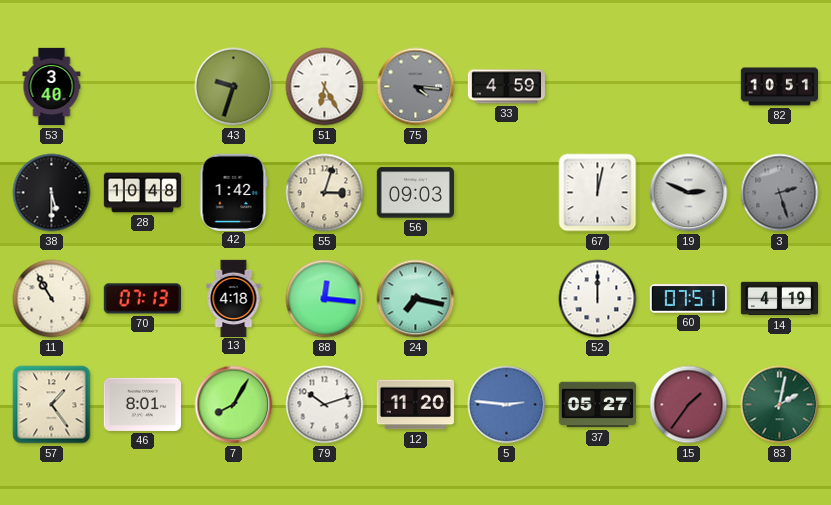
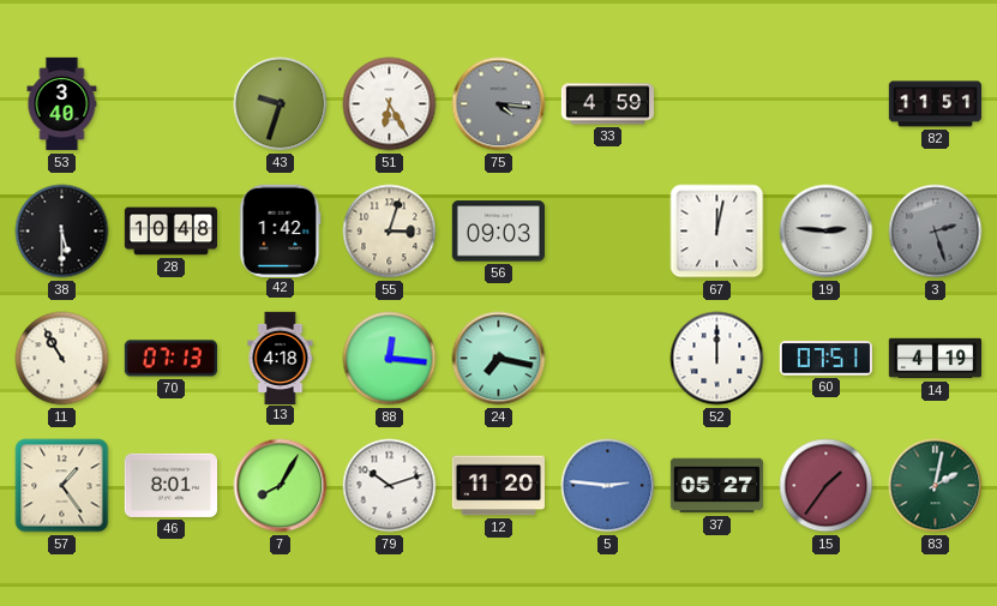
82: 10:51 -> 11:51 (935, 104)
19: 2:49 -> 2:46 (827, 232)
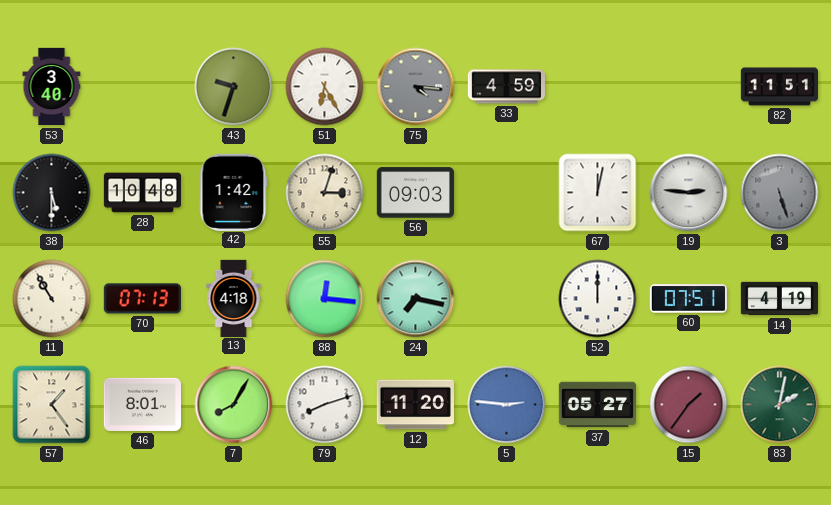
3: 2:27 -> 5:27 (780, 193)
79: 10:12 -> 8:12 (325, 405)
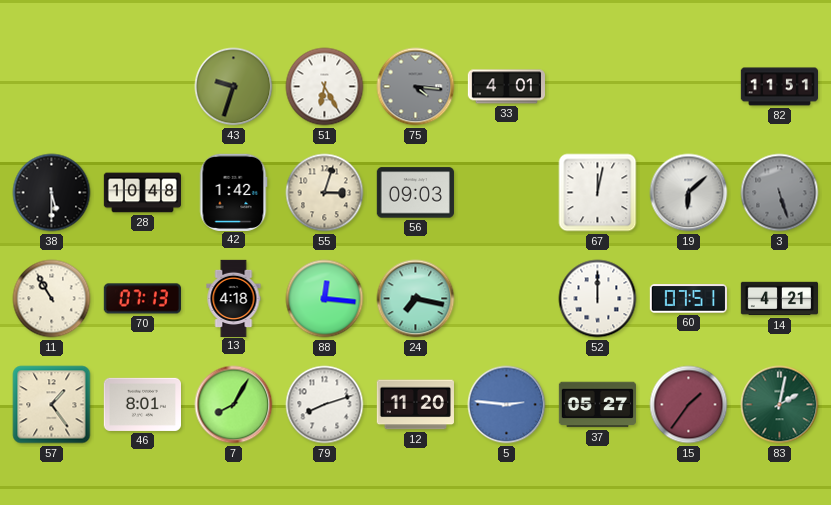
53: 3:40 -> none (52, 87)
33: 4:59 -> 4:01 (506, 87)
19: 2:46 -> 6:08 (689, 193)
14: 4:19 -> 4:21 (780, 299)
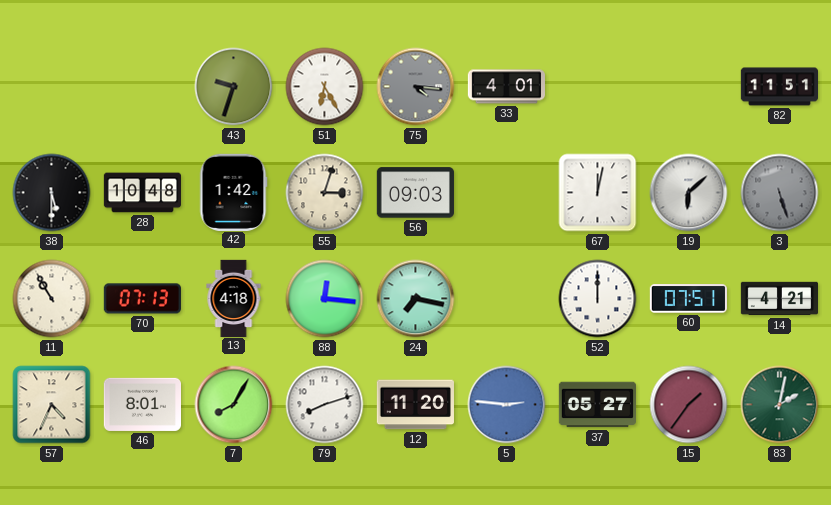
57: 1:24 -> 4:34 (52, 405)
